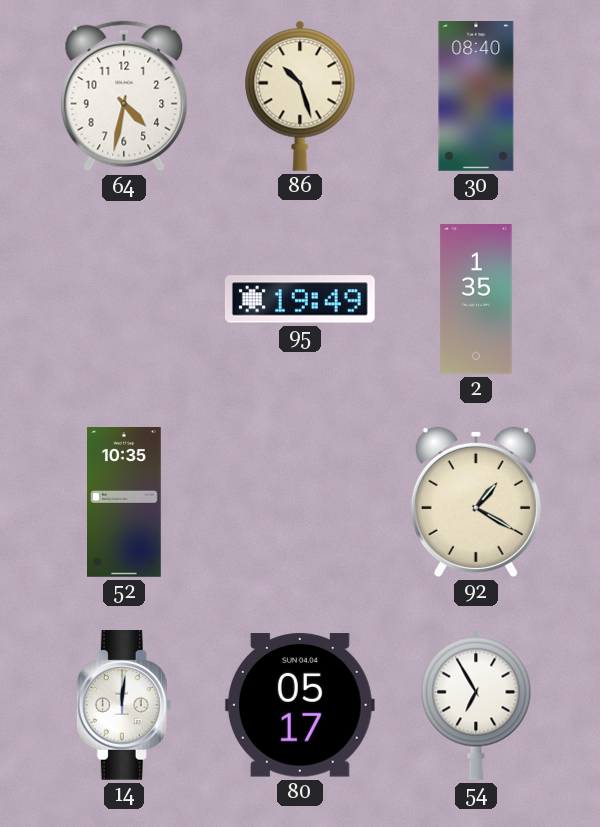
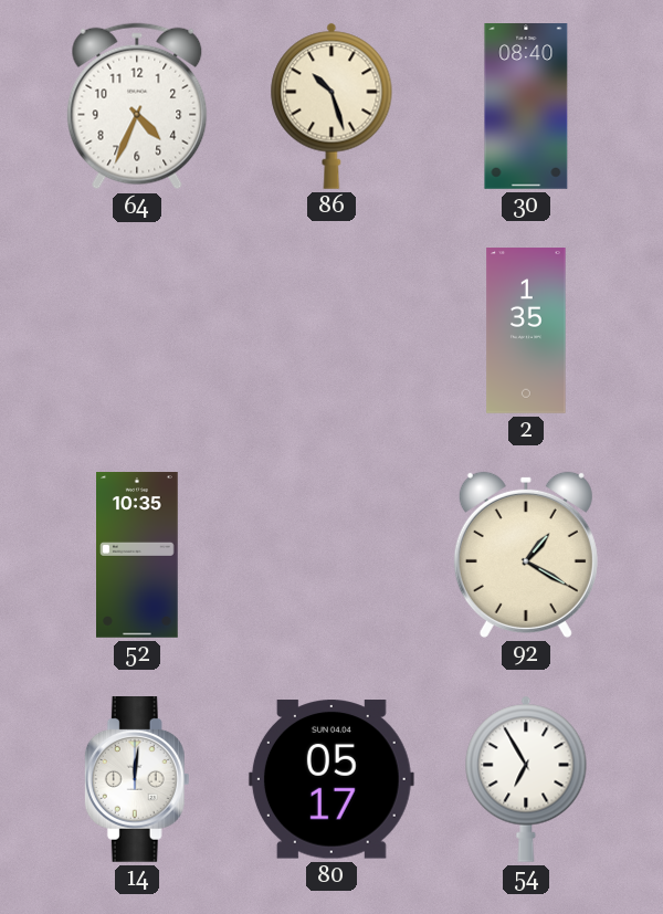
64: 4:32 -> 4:34 (137, 106)
95: 19:49 -> none (300, 299)
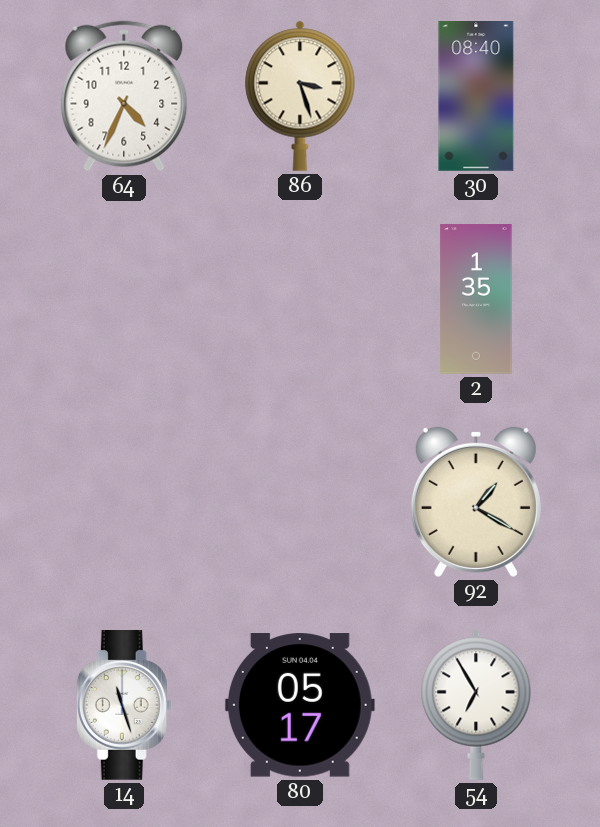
86: 10:27 -> 3:27 (300, 96)
52: 10:35 -> none (138, 555)
14: 12:01 -> 11:27 (124, 706)
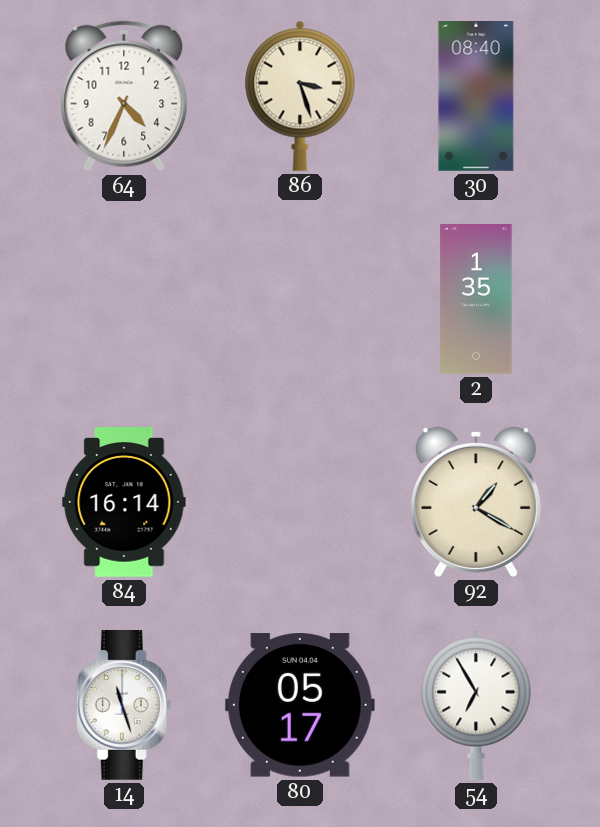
84: none -> 16:14 (124, 503)
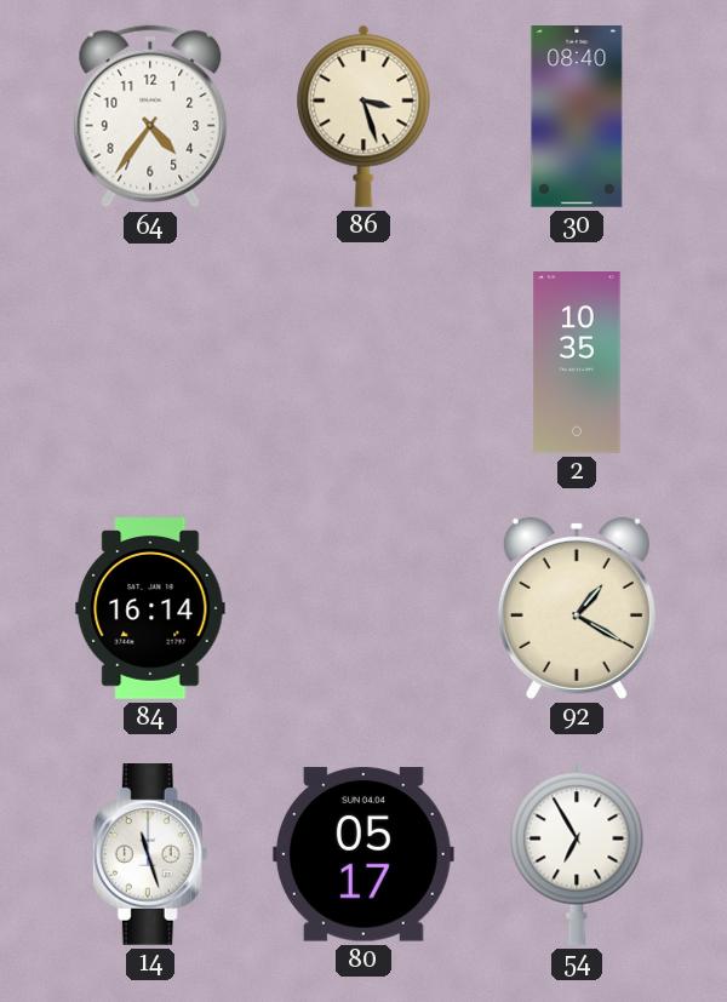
64: 4:34 -> 4:36 (150, 116)
2: 1:35 -> 10:35 (577, 362)
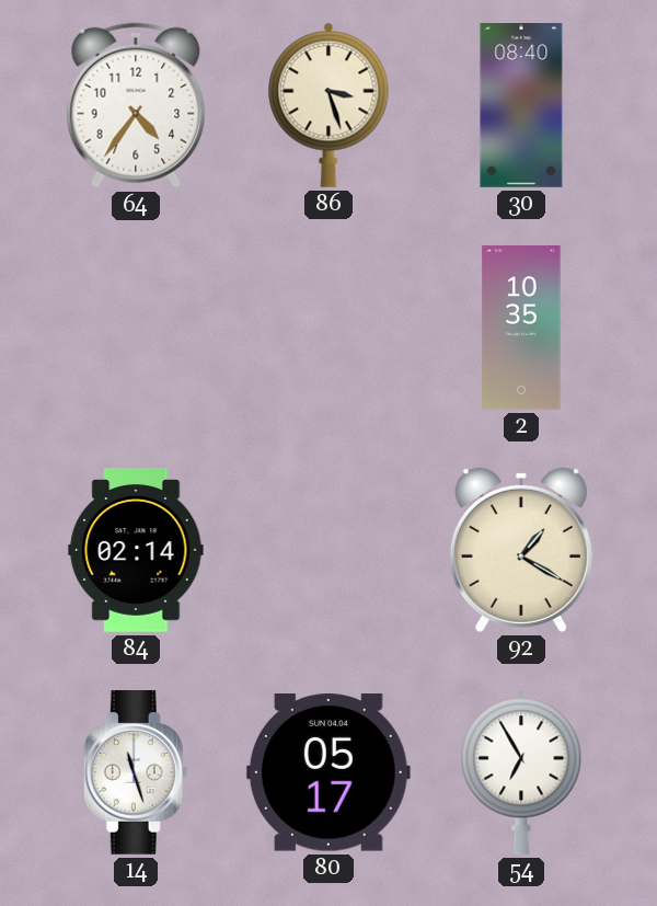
84: 16:14 -> 02:14 (136, 551)
